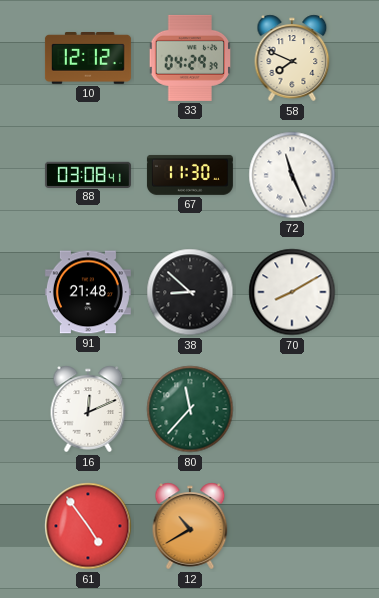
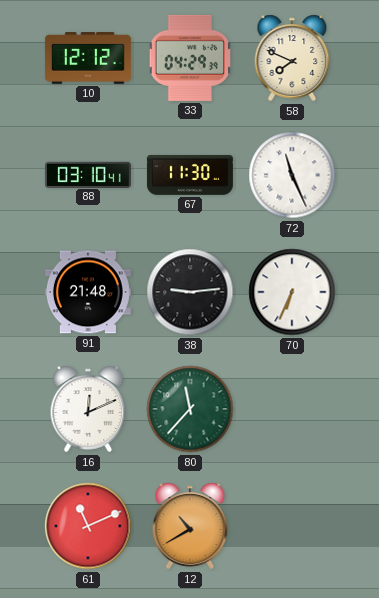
88: 03:08 -> 03:10 (88, 174)
38: 8:52 -> 9:14 (190, 292)
70: 8:10 -> 6:34 (292, 292)
61: 4:54 -> 11:11 (88, 526)
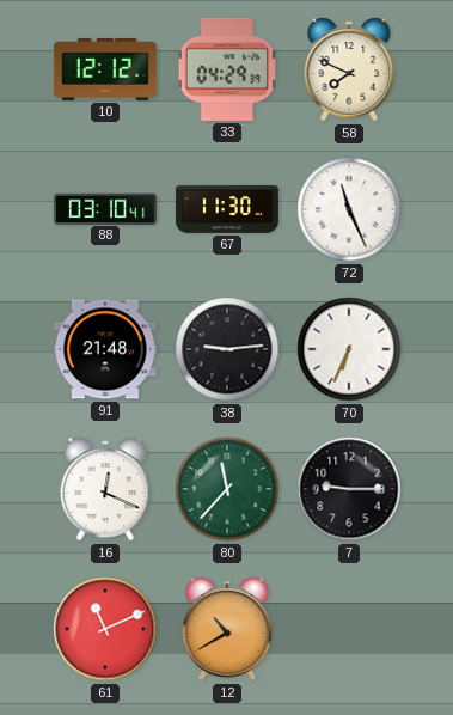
16: 12:11 -> 12:19 (105, 489)
7: none -> 9:15 (349, 489)
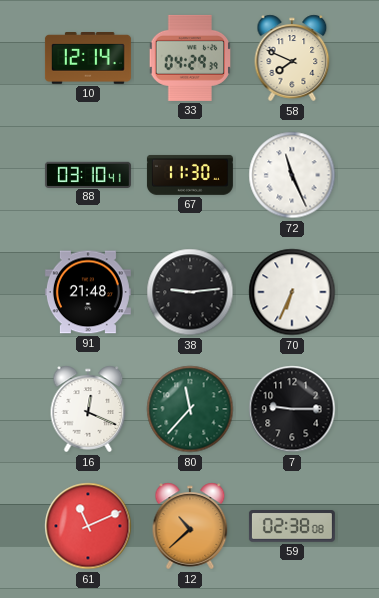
10: 12:12 -> 12:14 (88, 59)
12: 10:40 -> 10:38 (190, 526)
59: none -> 02:38 (292, 527)
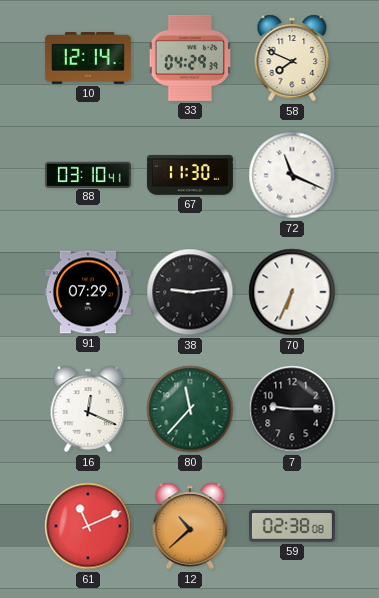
72: 11:26 -> 11:19 (292, 175)
91: 21:48 -> 07:29 (88, 292)
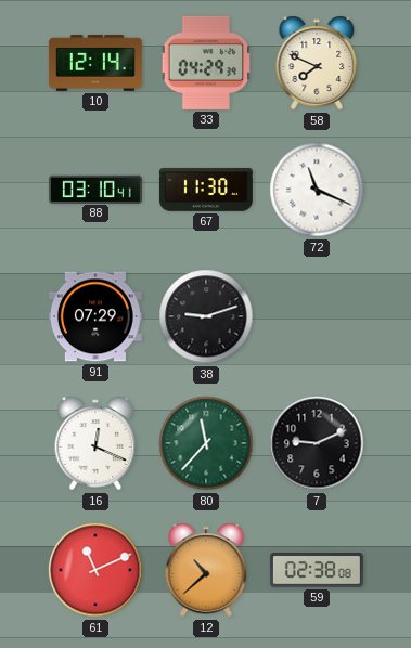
38: 9:14 -> 9:12 (206, 316)
70: 6:34 -> none (292, 292)
7: 9:15 -> 9:11 (317, 443)
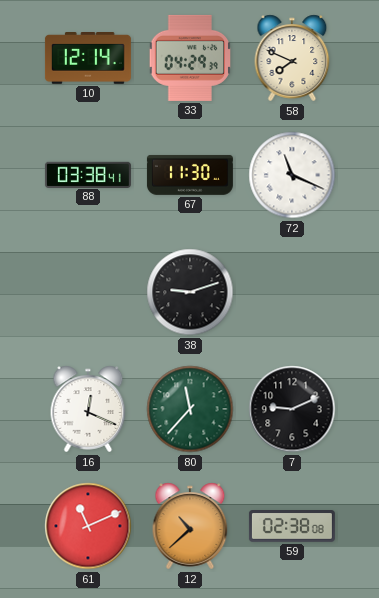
88: 03:10 -> 03:38 (88, 174)
91: 07:29 -> none (95, 316)
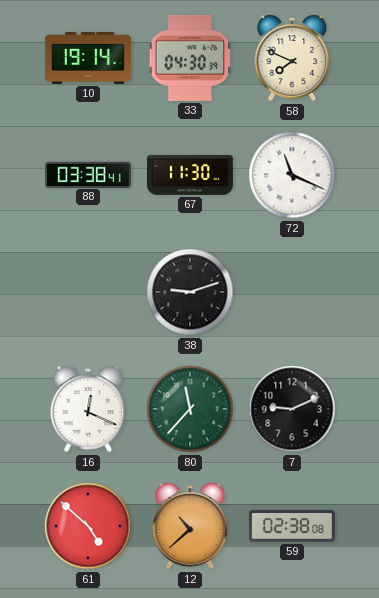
10: 12:14 -> 19:14 (88, 59)
33: 04:29 -> 04:30 (190, 58)
61: 11:11 -> 4:52 (88, 526)
